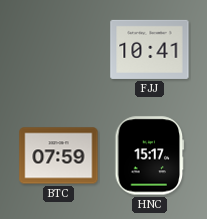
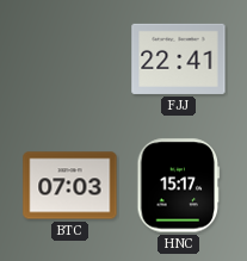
FJJ: 10:41 -> 22:41 (179, 58)
BTC: 07:59 -> 07:03 (70, 186)
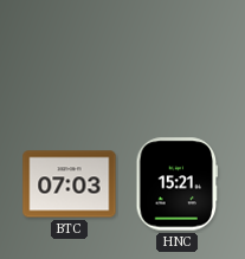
FJJ: 22:41 -> none (179, 58)
HNC: 15:17 -> 15:21 (178, 184)
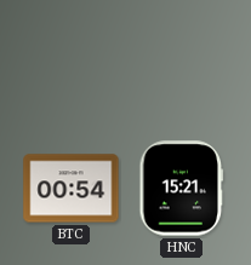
BTC: 07:03 -> 00:54 (72, 189)
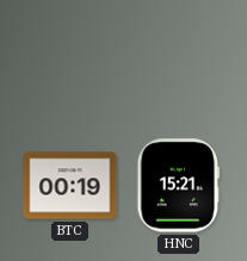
BTC: 00:54 -> 00:19 (70, 186)
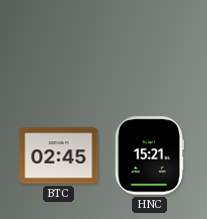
BTC: 00:19 -> 02:45 (59, 156)
